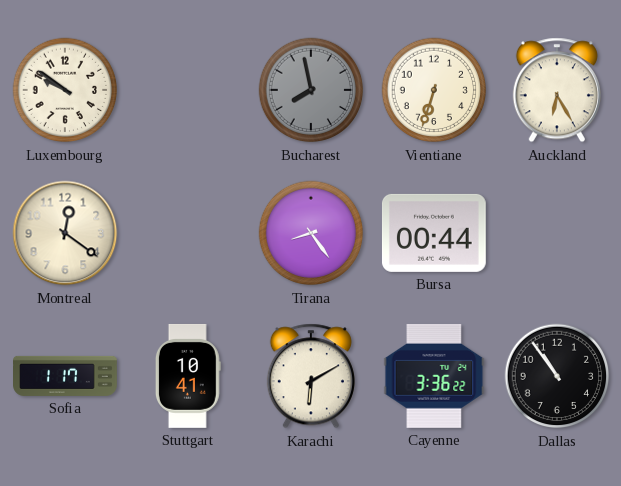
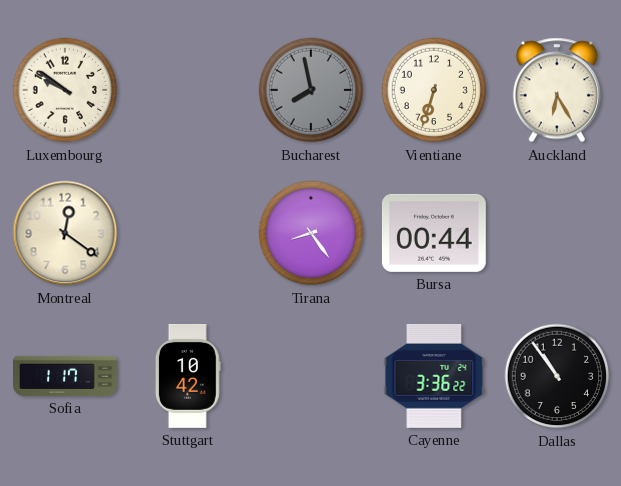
Stuttgart: 10:41 -> 10:42 (188, 376)
Karachi: 6:10 -> none (311, 376)
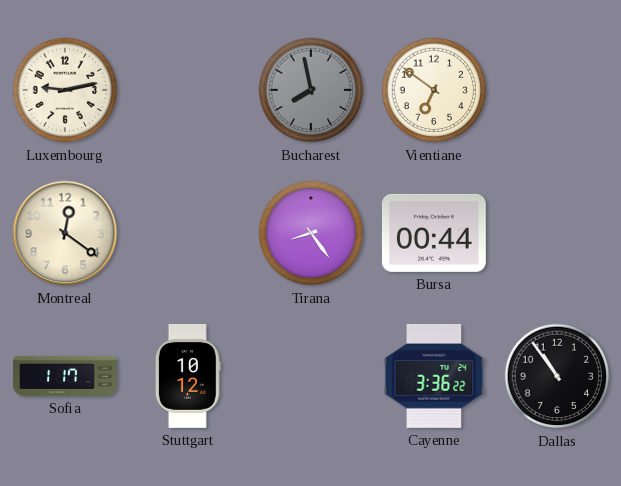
Luxembourg: 9:51 -> 9:13 (65, 90)
Vientiane: 6:33 -> 6:51 (434, 90)
Auckland: 6:25 -> none (557, 90)
Stuttgart: 10:42 -> 10:12 (188, 376)
